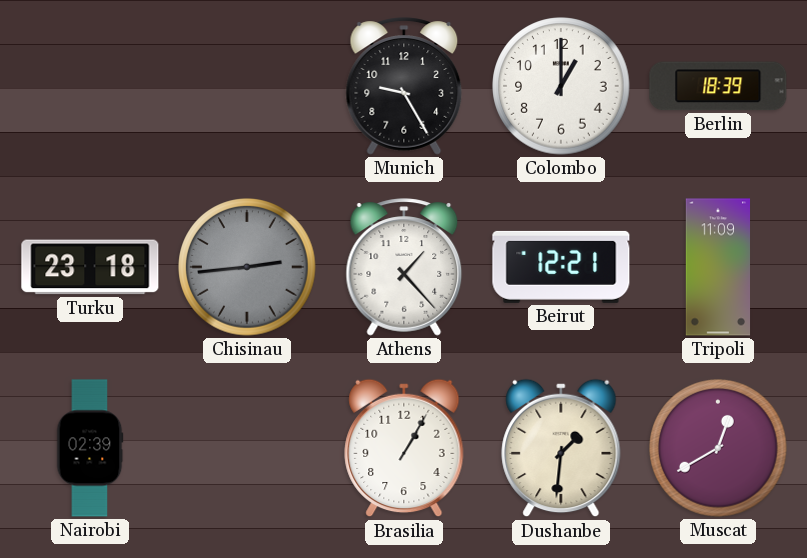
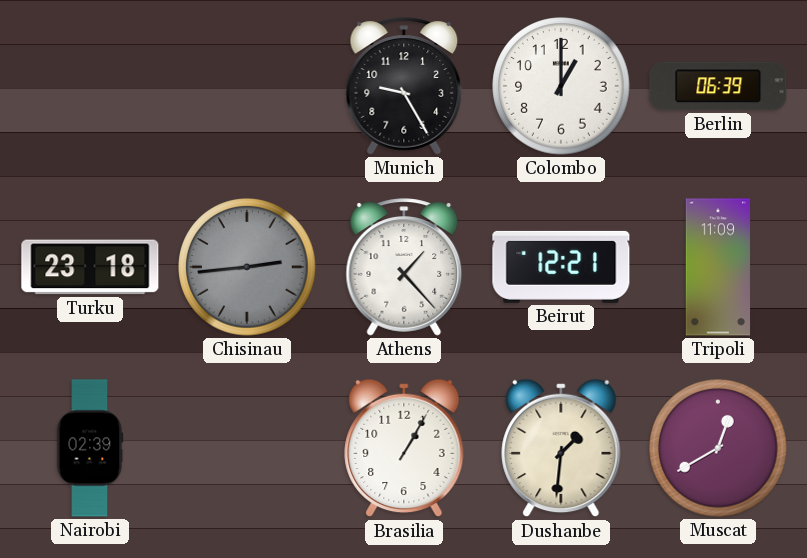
Berlin: 18:39 -> 06:39 (718, 86)
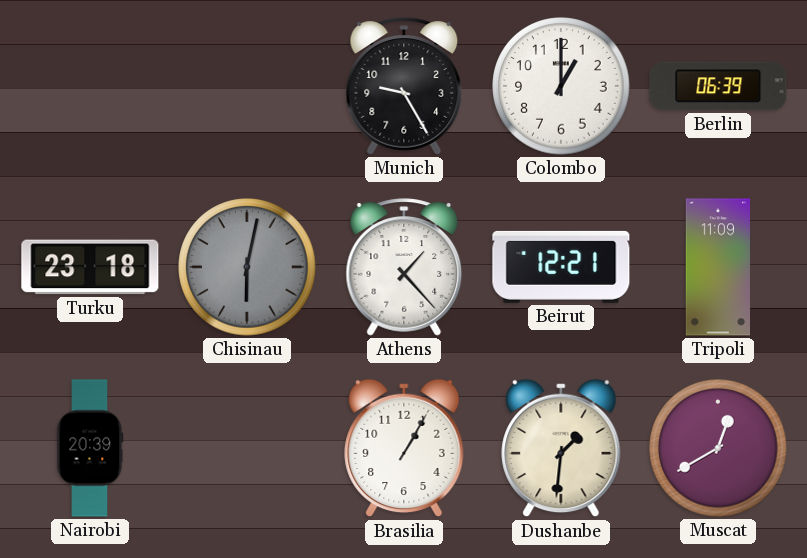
Chisinau: 2:44 -> 6:02 (247, 267)
Nairobi: 02:39 -> 20:39 (90, 448)
